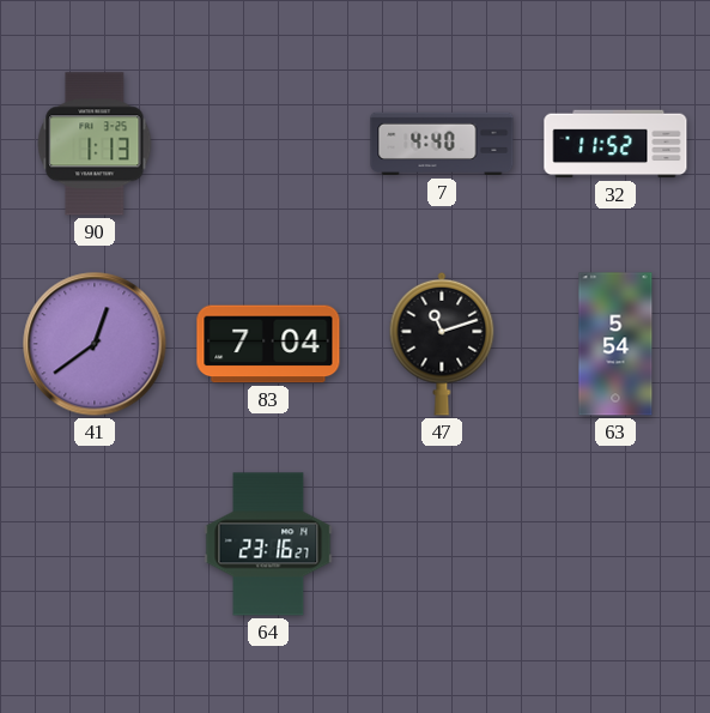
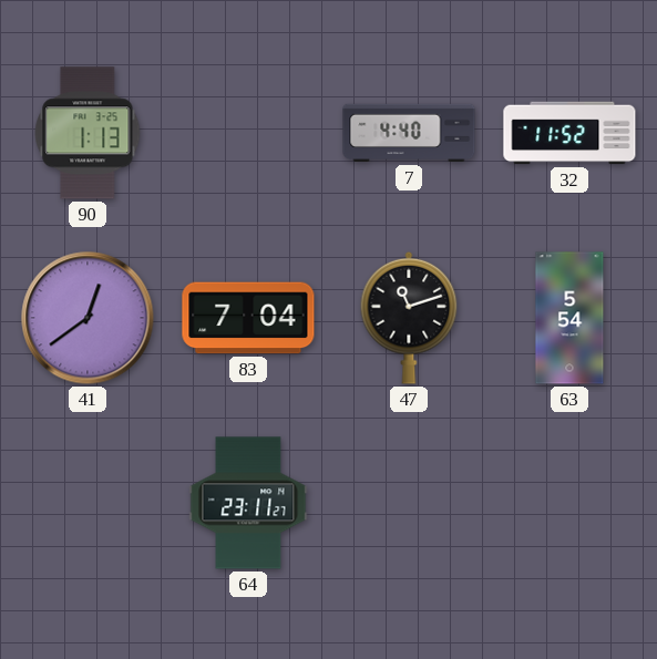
64: 23:16 -> 23:11 (248, 503)
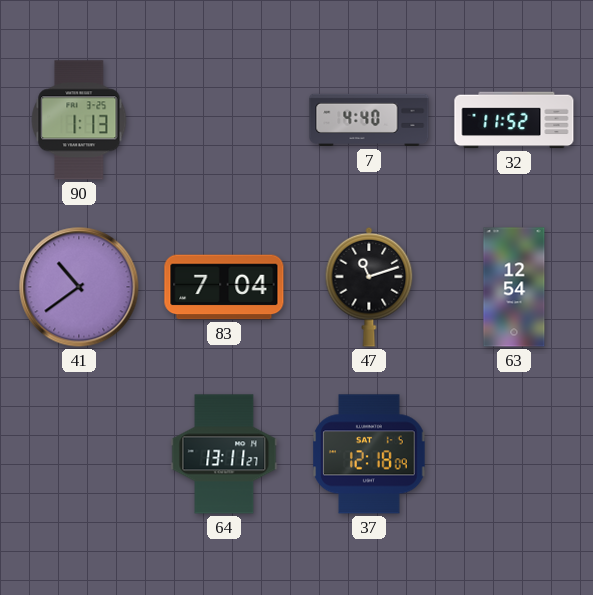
41: 12:39 -> 10:39 (79, 287)
63: 5:54 -> 12:54 (514, 287)
64: 23:11 -> 13:11 (224, 454)
37: none -> 12:18 (369, 454)
